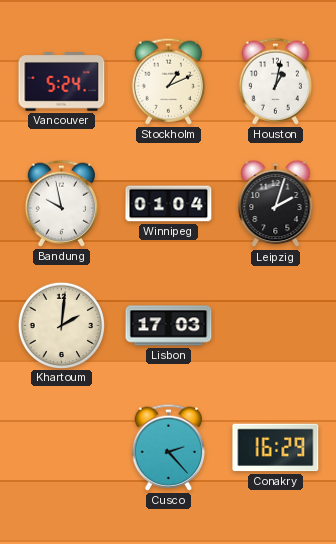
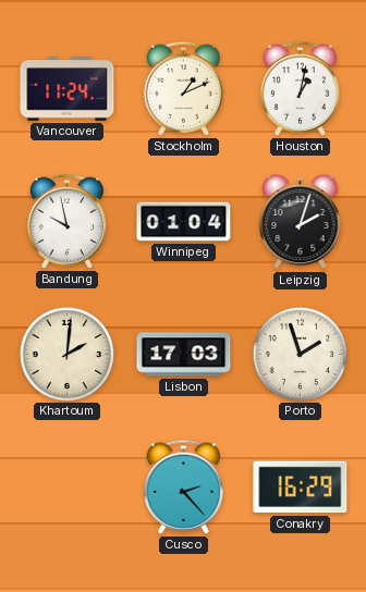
Vancouver: 5:24 -> 11:24 (68, 89)
Porto: none -> 1:57 (300, 354)
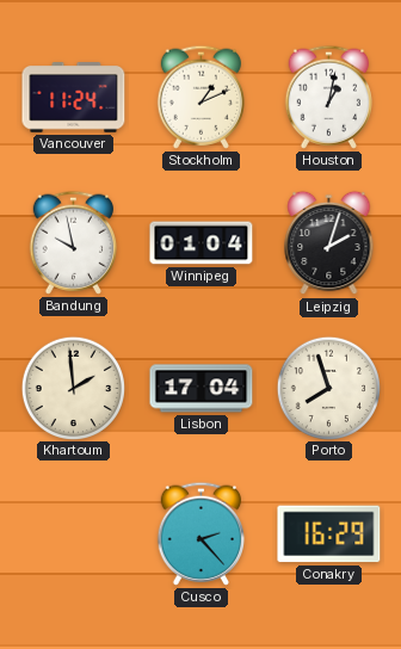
Khartoum: 2:01 -> 1:59 (73, 388)
Lisbon: 17:03 -> 17:04 (202, 389)
Porto: 1:57 -> 7:57 (328, 388)
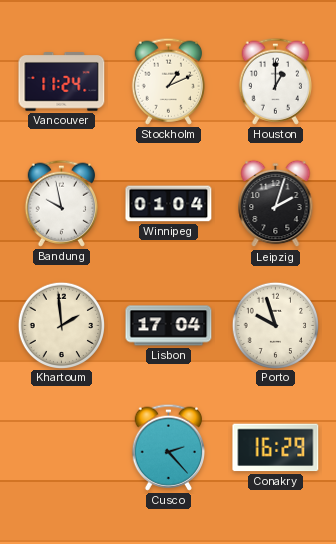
Houston: 1:02 -> 1:00 (275, 81)
Porto: 7:57 -> 9:57 (275, 325)
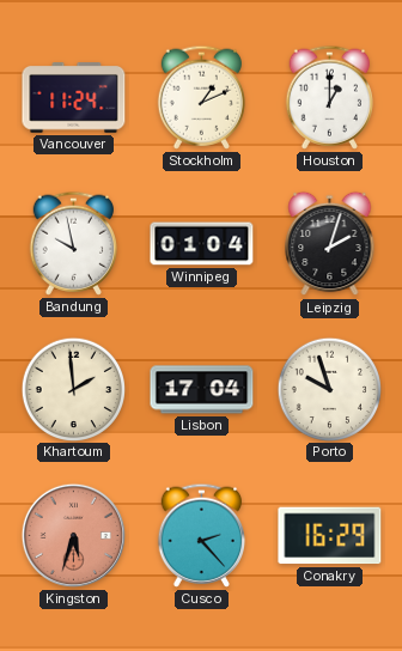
Kingston: none -> 5:33 (73, 535)
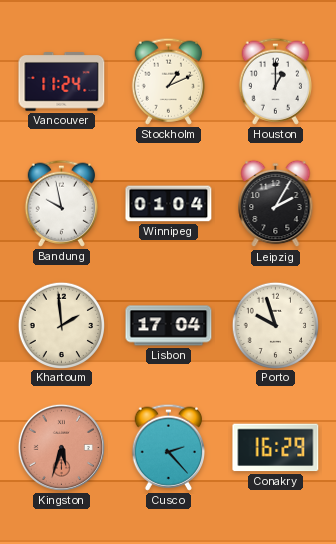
Leipzig: 2:03 -> 2:05 (276, 204)
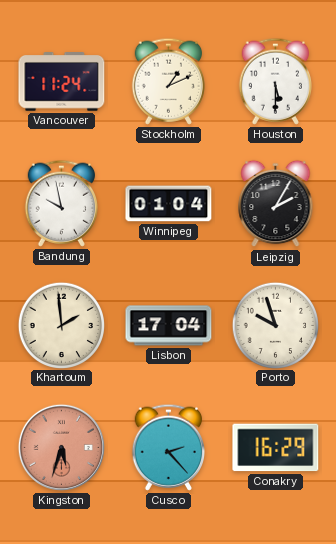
Houston: 1:00 -> 5:30 (275, 81)
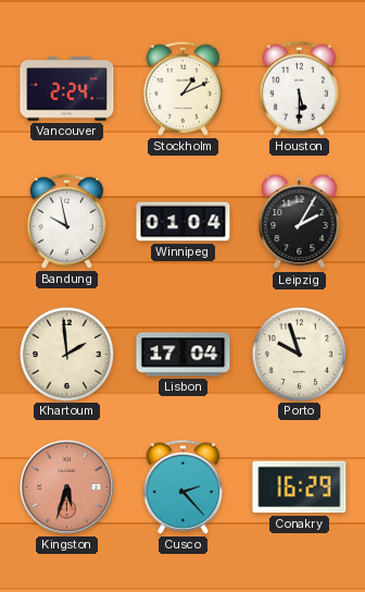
Vancouver: 11:24 -> 2:24 (67, 89)
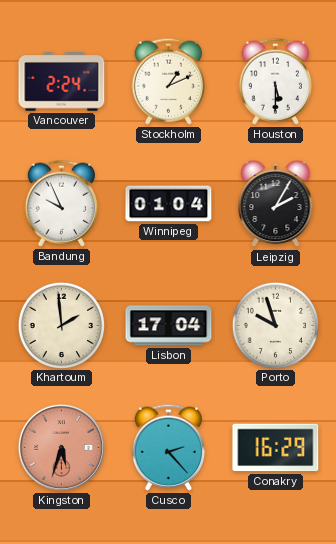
Bandung: 9:58 -> 9:56 (61, 203)
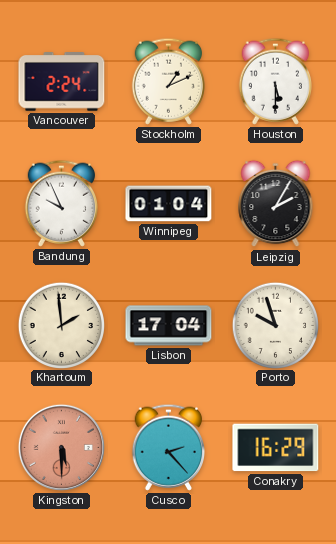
Kingston: 5:33 -> 5:30 (61, 447)
